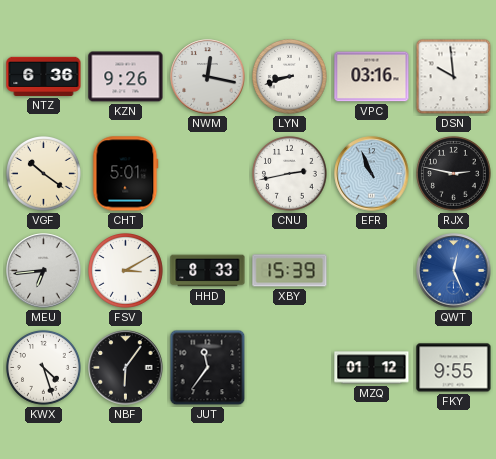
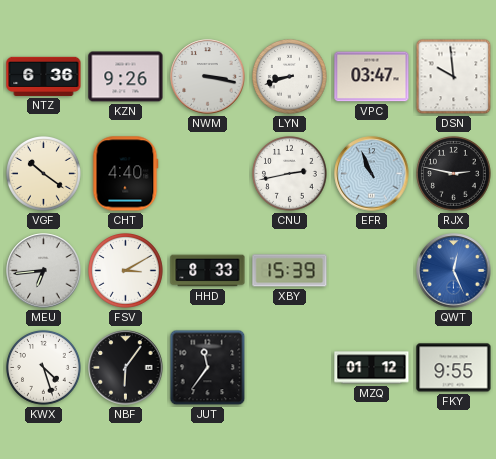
NWM: 12:17 -> 3:17 (208, 77)
VPC: 03:16 -> 03:47 (372, 77)
CHT: 5:01 -> 4:40 (126, 174)
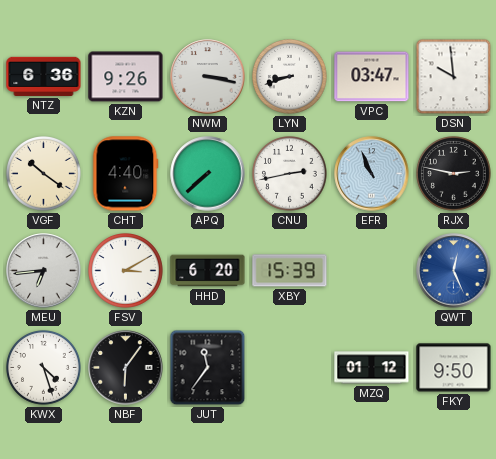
APQ: none -> 7:38 (208, 174)
HHD: 8:33 -> 6:20 (208, 271)
FKY: 9:55 -> 9:50 (454, 368)
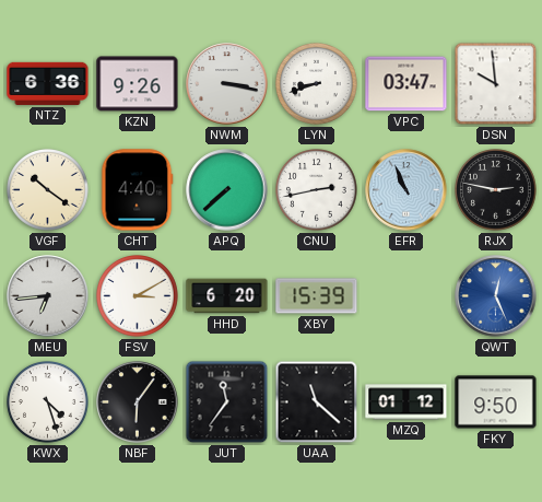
UAA: none -> 11:22 (317, 402)
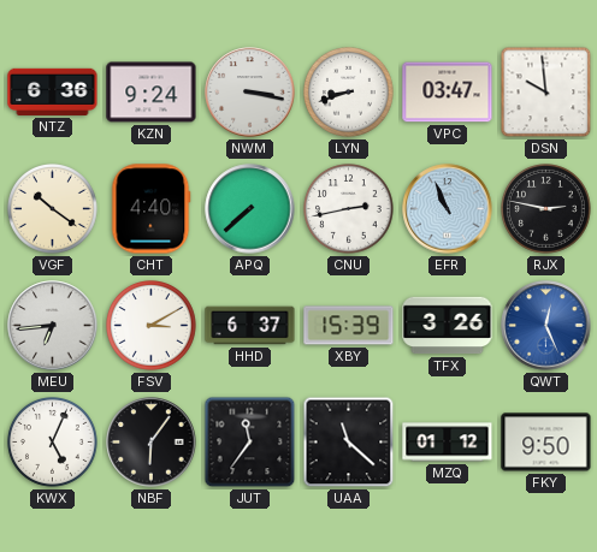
KZN: 9:26 -> 9:24 (152, 93)
HHD: 6:20 -> 6:37 (250, 326)
TFX: none -> 3:26 (448, 326)
KWX: 4:27 -> 5:04 (53, 443)
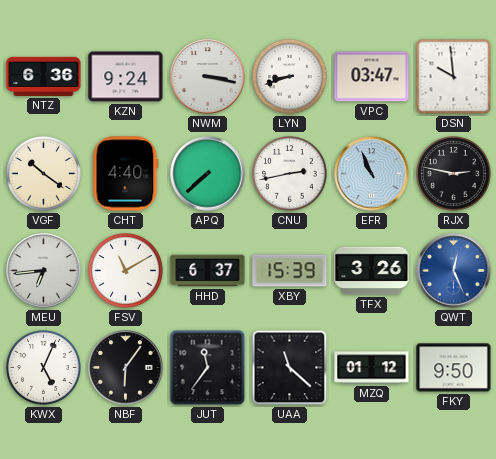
FSV: 3:10 -> 11:10 (126, 271)
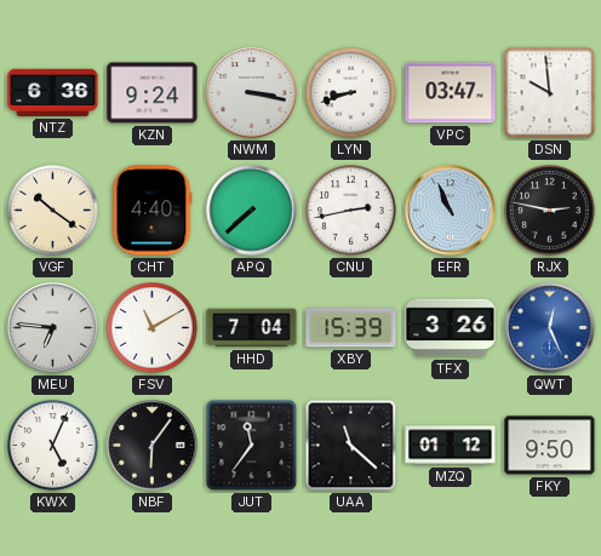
MEU: 6:44 -> 6:46 (53, 328)
HHD: 6:37 -> 7:04 (252, 328)
